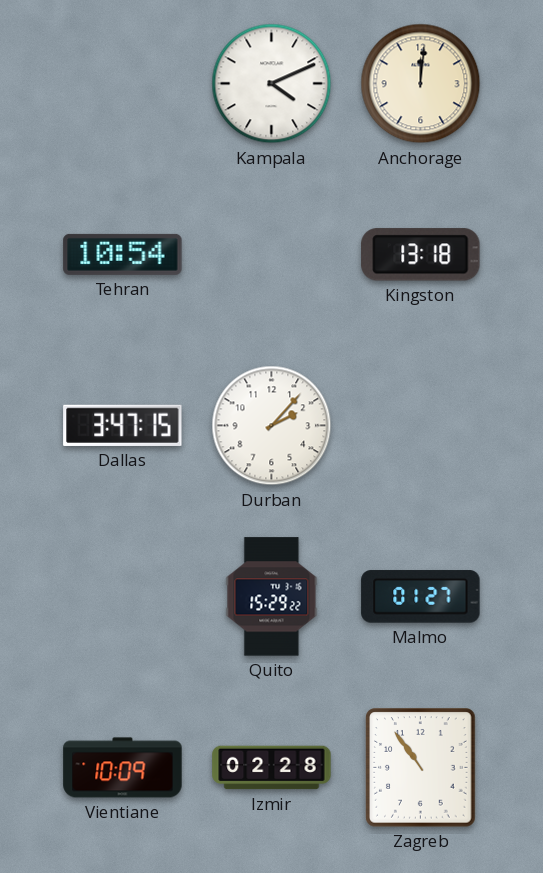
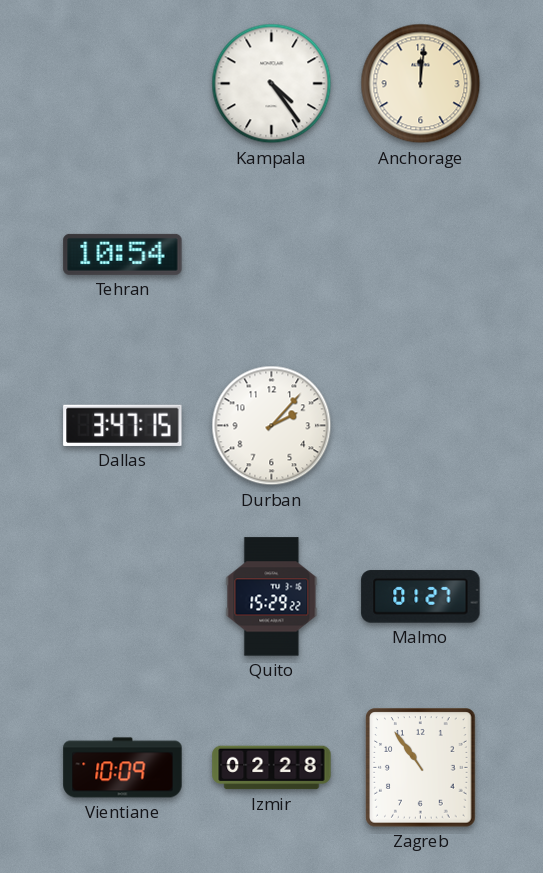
Kampala: 4:11 -> 4:24 (272, 84)
Kingston: 13:18 -> none (421, 255)
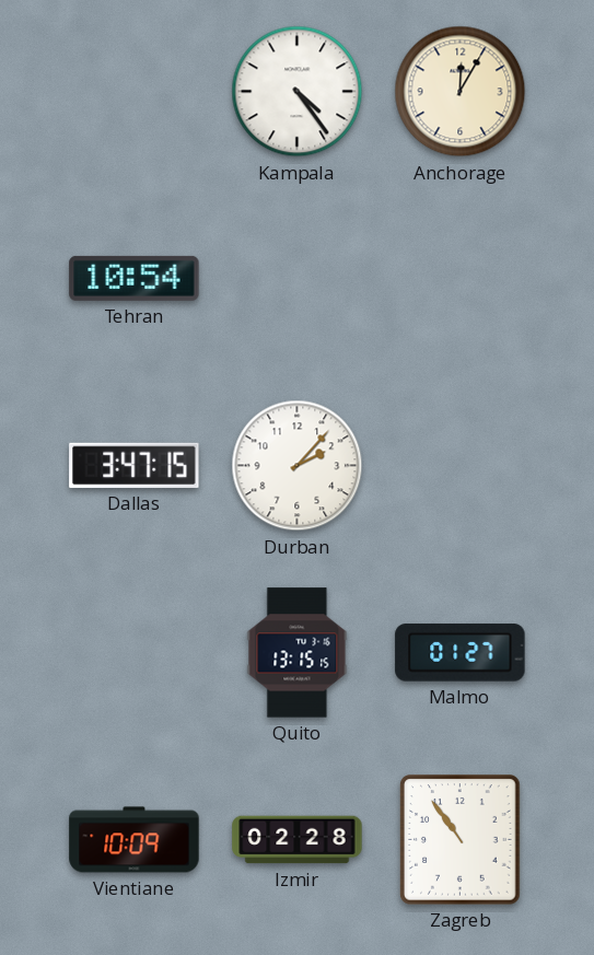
Anchorage: 12:01 -> 12:05 (461, 92)
Quito: 15:29 -> 13:15 (298, 653)
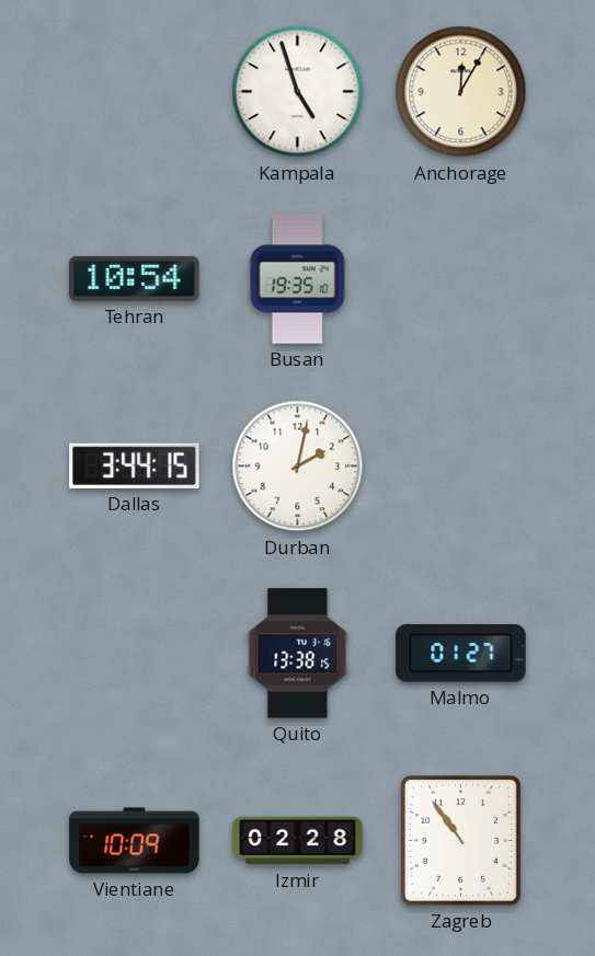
Kampala: 4:24 -> 4:57 (298, 92)
Busan: none -> 19:35 (297, 279)
Dallas: 3:47 -> 3:44 (135, 465)
Durban: 2:07 -> 2:02 (298, 467)
Quito: 13:15 -> 13:38 (298, 654)
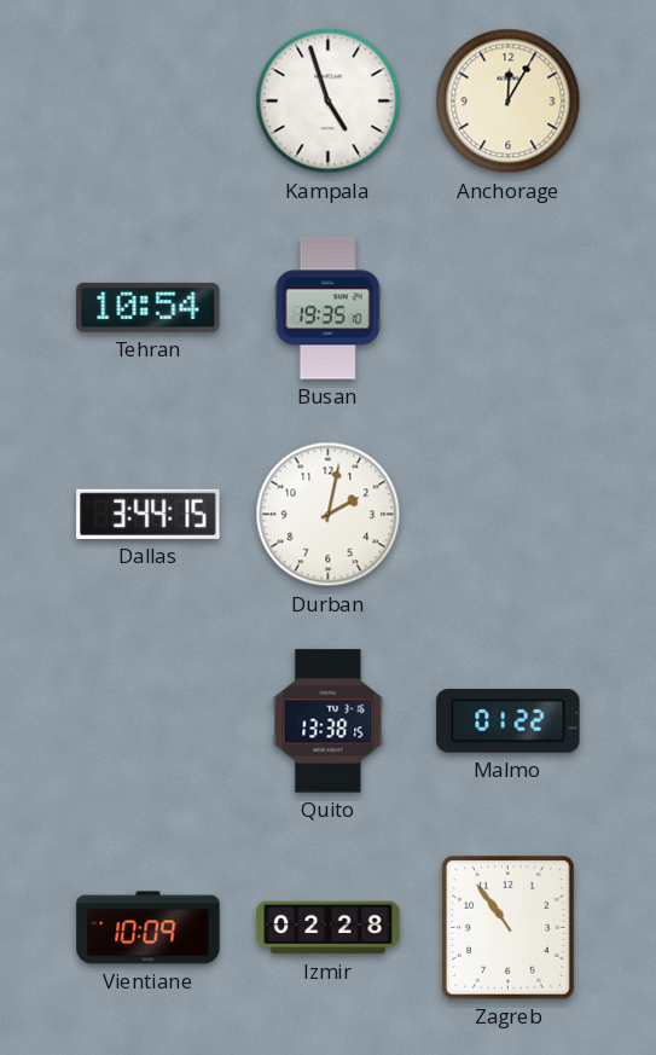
Malmo: 01:27 -> 01:22 (509, 721)
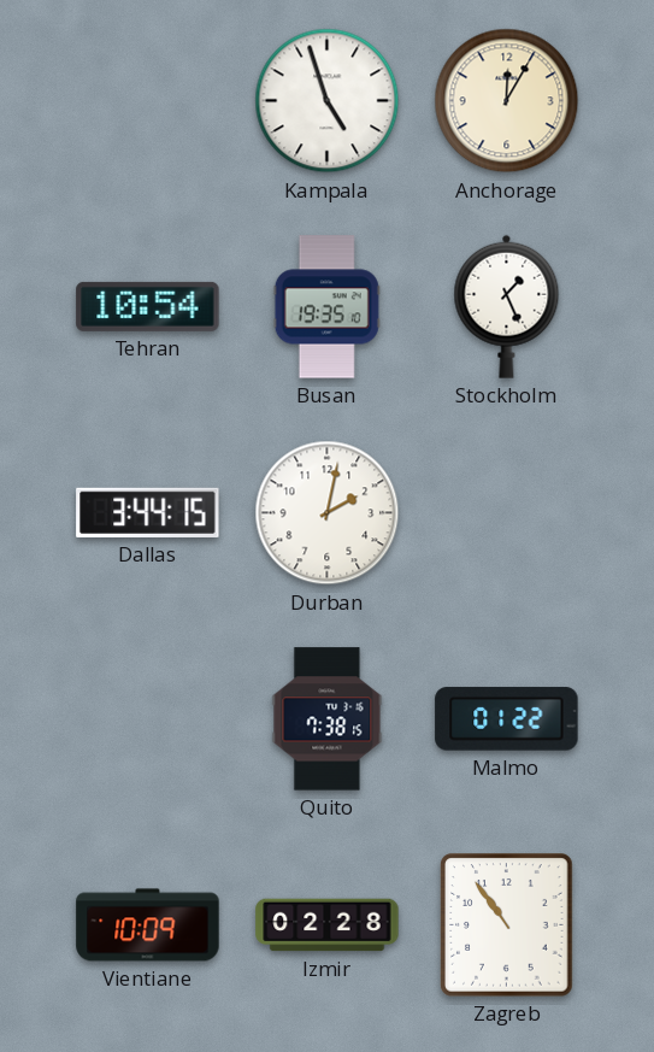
Stockholm: none -> 1:26 (507, 306)
Quito: 13:38 -> 7:38 (328, 719)
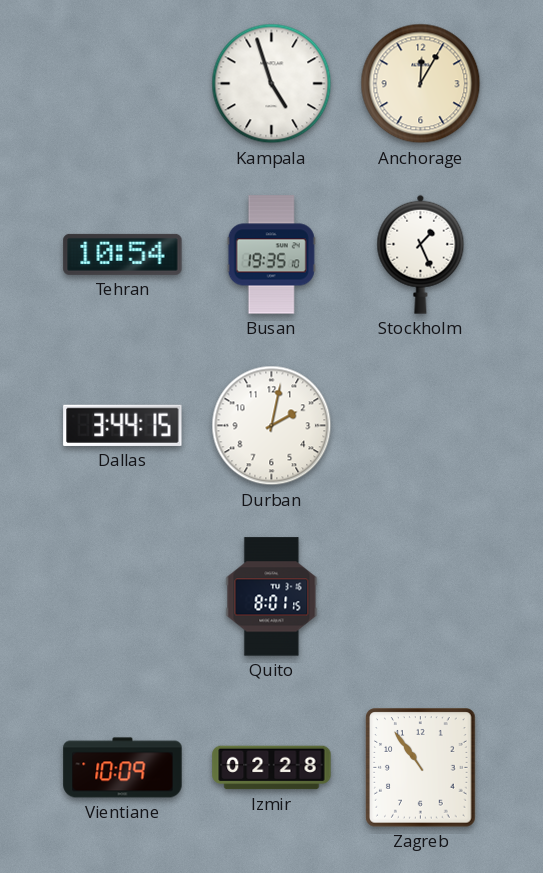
Quito: 7:38 -> 8:01 (272, 597)
Malmo: 01:22 -> none (507, 719)
